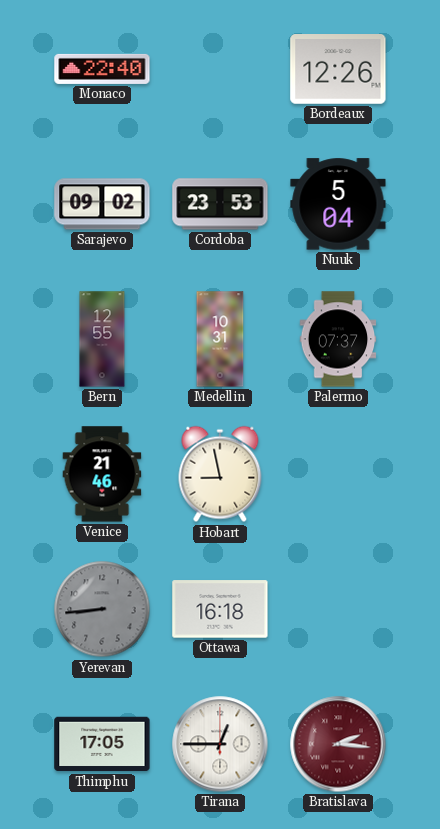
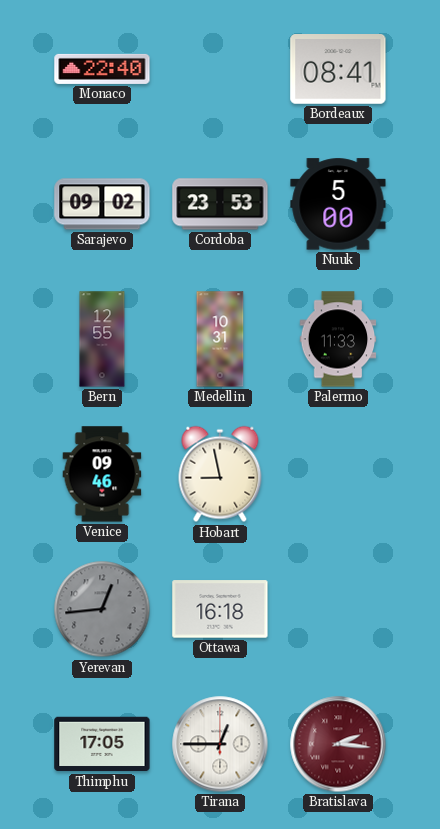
Bordeaux: 12:26 -> 08:41 (338, 70)
Nuuk: 5:04 -> 5:00 (338, 204)
Palermo: 07:37 -> 11:33 (338, 339)
Venice: 21:46 -> 09:46 (102, 474)
Yerevan: 8:44 -> 12:44 (102, 609)
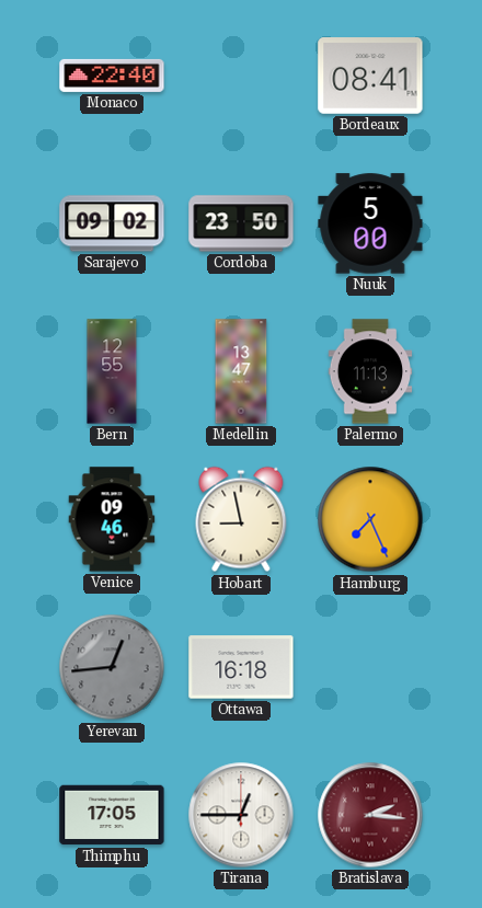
Cordoba: 23:53 -> 23:50 (241, 223)
Medellin: 10:31 -> 13:47 (241, 371)
Palermo: 11:33 -> 11:13 (370, 371)
Hamburg: none -> 7:26 (370, 519)
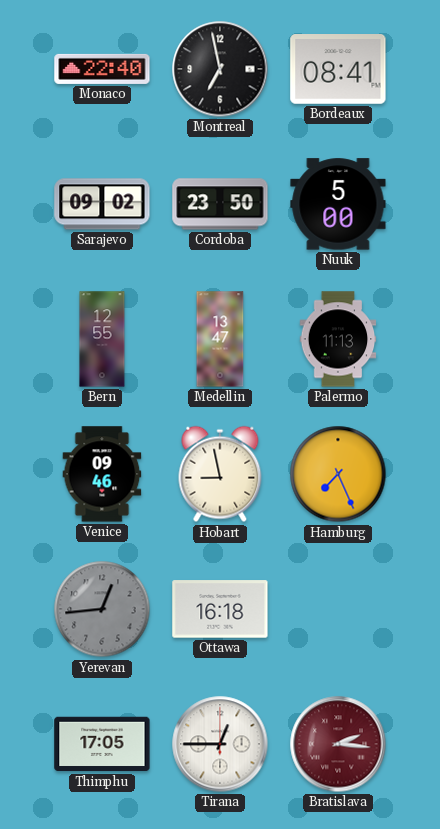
Montreal: none -> 6:58 (220, 69)
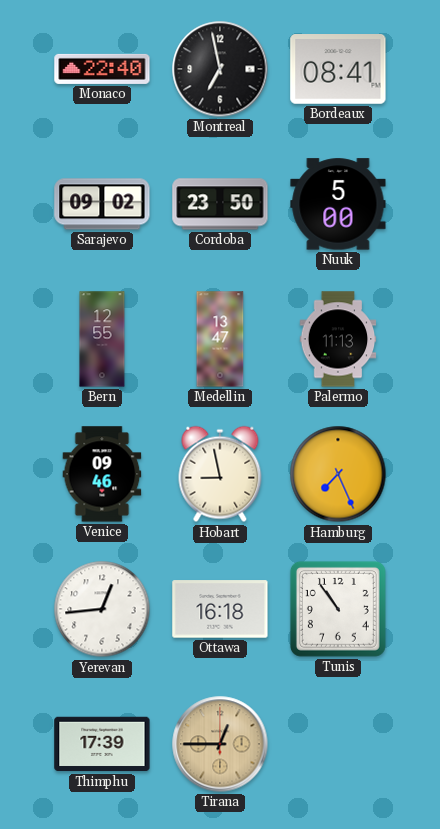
Yerevan dial: grey -> white (102, 609)
Tunis: none -> 10:54 (338, 609)
Thimphu: 17:05 -> 17:39 (102, 744)
Tirana dial: white -> champagne (220, 744)
Bratislava: 2:16 -> none (338, 744)
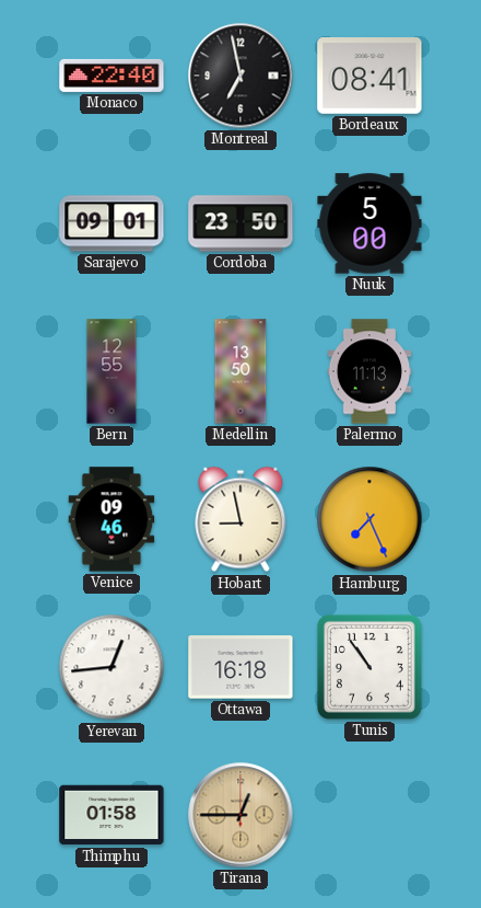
Sarajevo: 09:02 -> 09:01 (112, 223)
Medellin: 13:47 -> 13:50 (241, 371)
Thimphu: 17:39 -> 01:58 (112, 815)
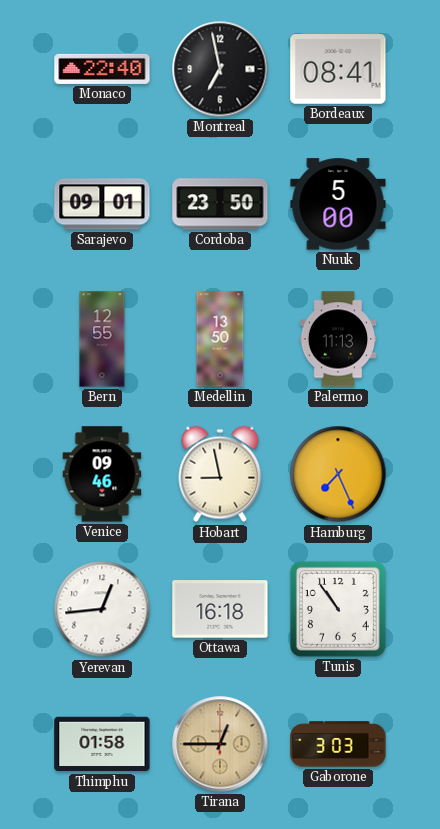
Gaborone: none -> 3:03 (338, 744)
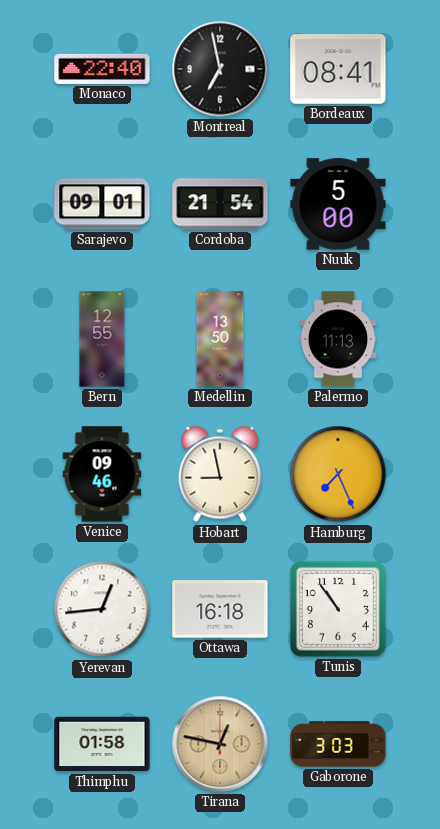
Cordoba: 23:50 -> 21:54 (220, 204)
Tirana: 12:45 -> 12:47 (220, 744)
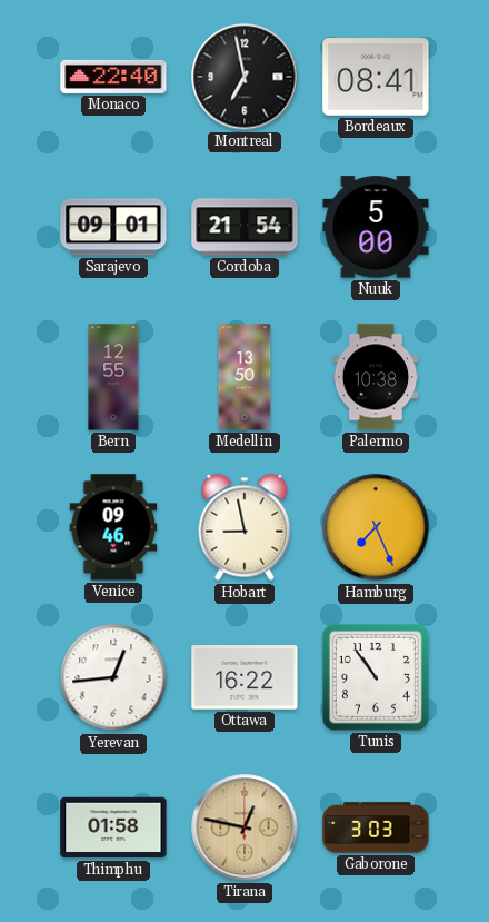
Palermo: 11:13 -> 10:38 (376, 377)
Ottawa: 16:18 -> 16:22 (244, 677)
